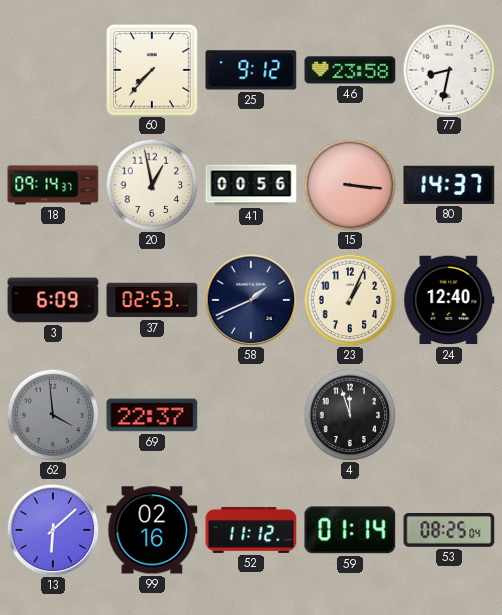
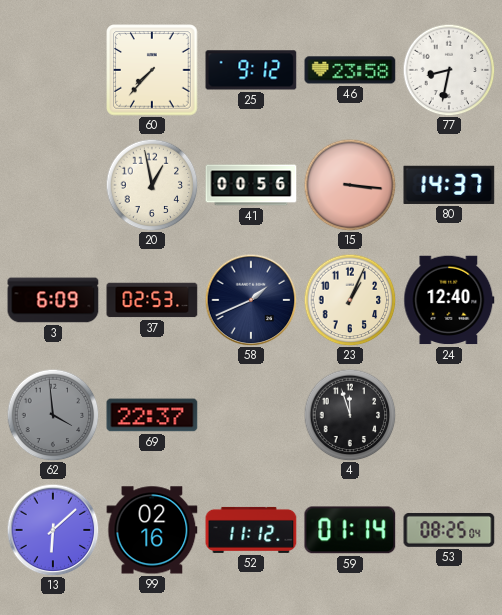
18: 09:14 -> none (53, 185)
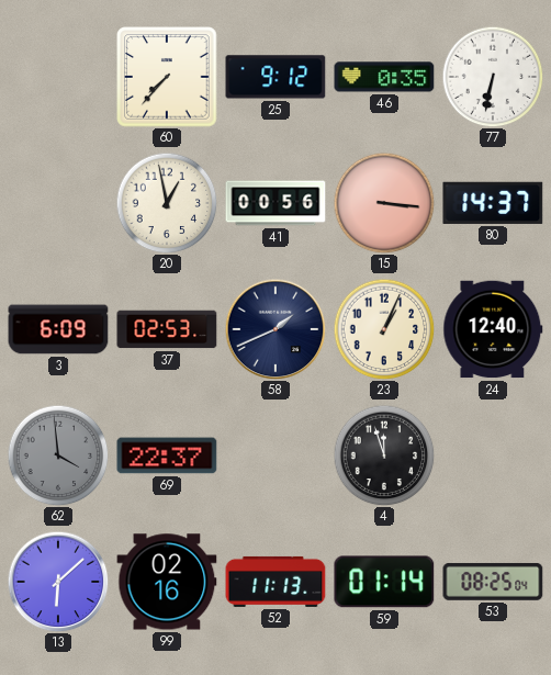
46: 23:58 -> 0:35 (384, 77)
77: 8:32 -> 6:32 (493, 77)
52: 11:12 -> 11:13 (275, 582)
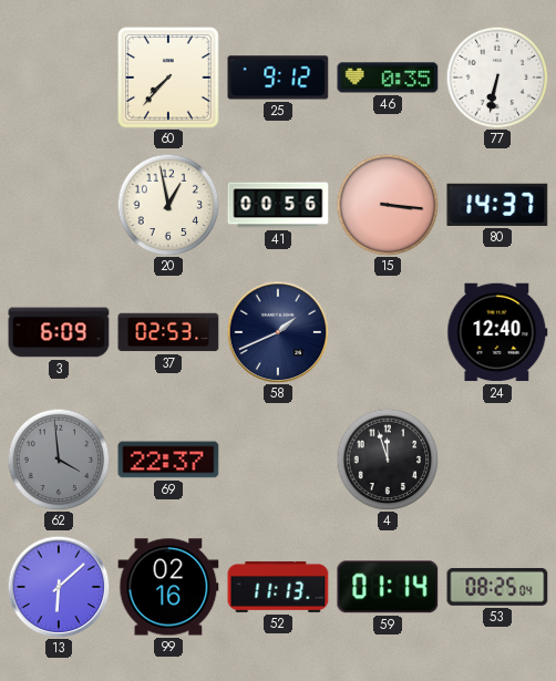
23: 1:04 -> none (384, 329)
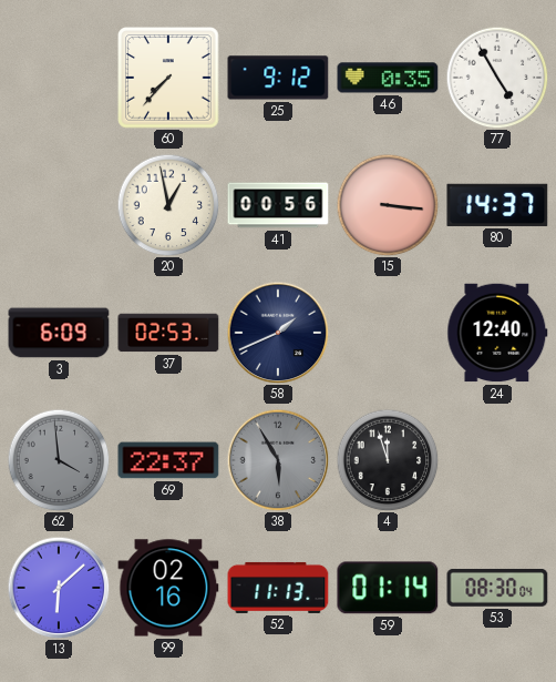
77: 6:32 -> 4:55 (497, 78)
38: none -> 5:55 (278, 460)
53: 08:25 -> 08:30 (497, 588)
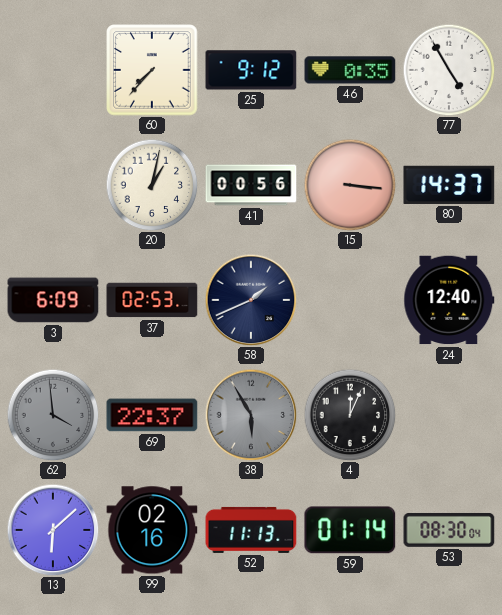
20: 12:58 -> 1:02 (152, 185)
4: 11:57 -> 12:04 (350, 415)
